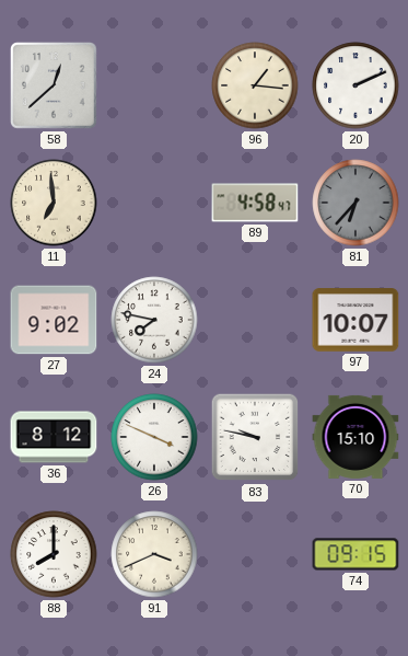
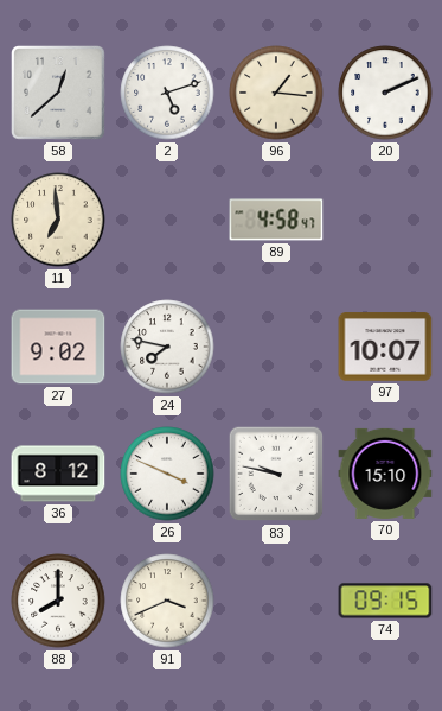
2: none -> 5:12 (167, 93)
81: 6:37 -> none (355, 203)
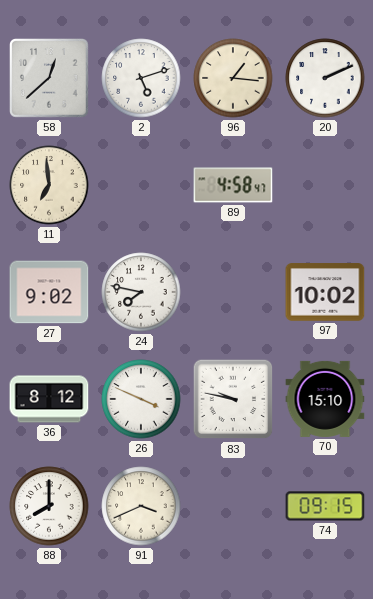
97: 10:07 -> 10:02 (325, 292)
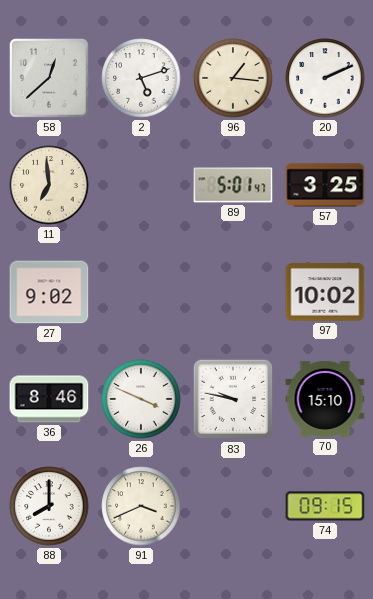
89: 4:58 -> 5:01 (233, 185)
57: none -> 3:25 (325, 185)
24: 7:47 -> none (141, 292)
36: 8:12 -> 8:46 (49, 399)
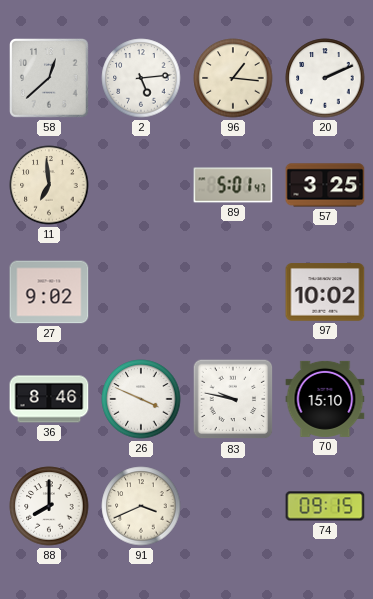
2: 5:12 -> 5:14 (141, 78)
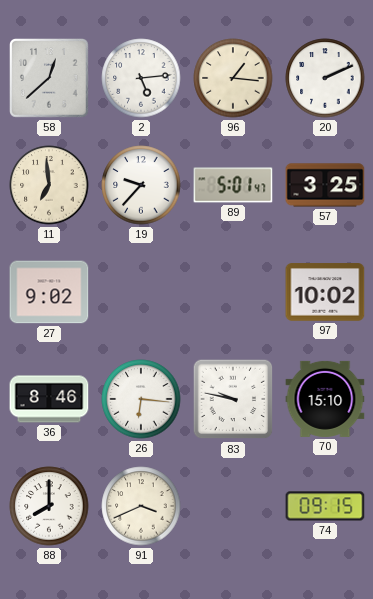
19: none -> 9:37 (141, 185)
26: 3:49 -> 6:16 (141, 399)
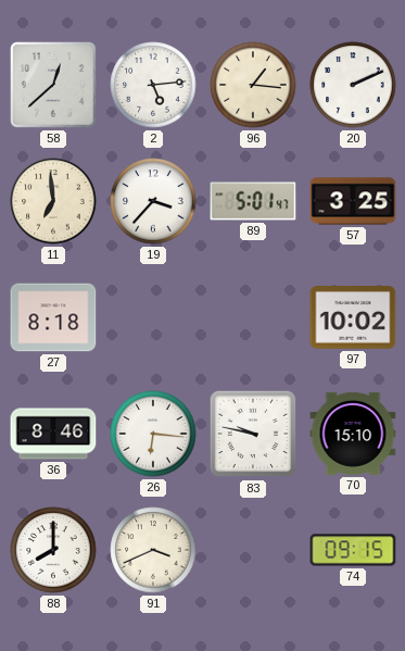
19: 9:37 -> 3:37 (153, 201)
27: 9:02 -> 8:18 (53, 317)
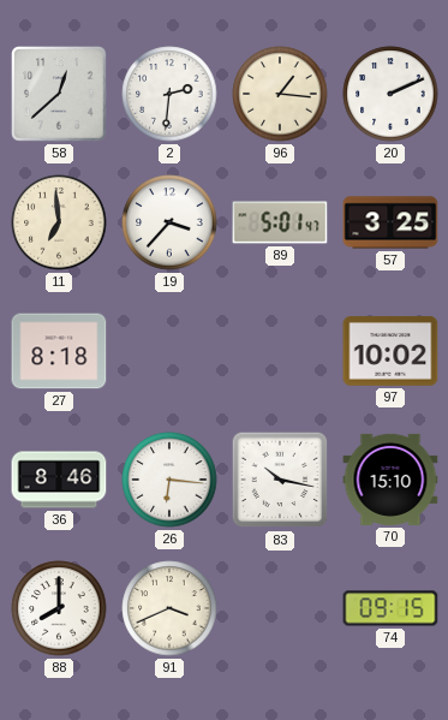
2: 5:14 -> 2:31 (169, 94)
83: 9:47 -> 10:17 (280, 480)
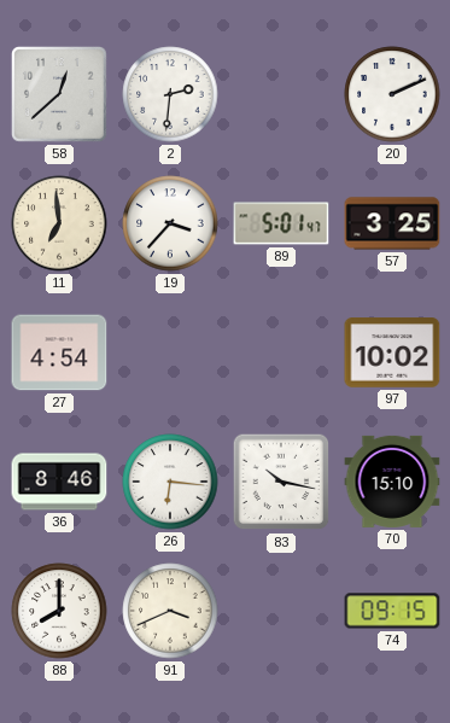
96: 1:16 -> none (280, 94)
27: 8:18 -> 4:54 (59, 352)
